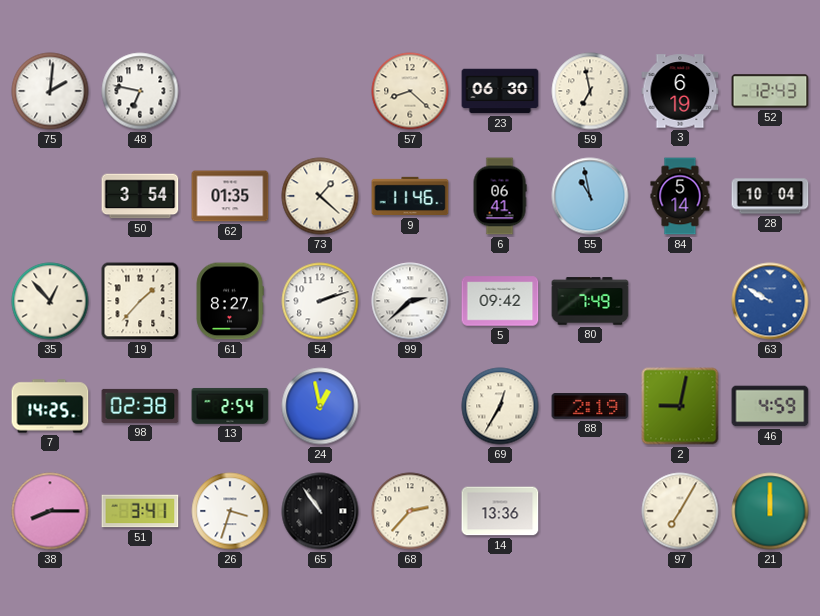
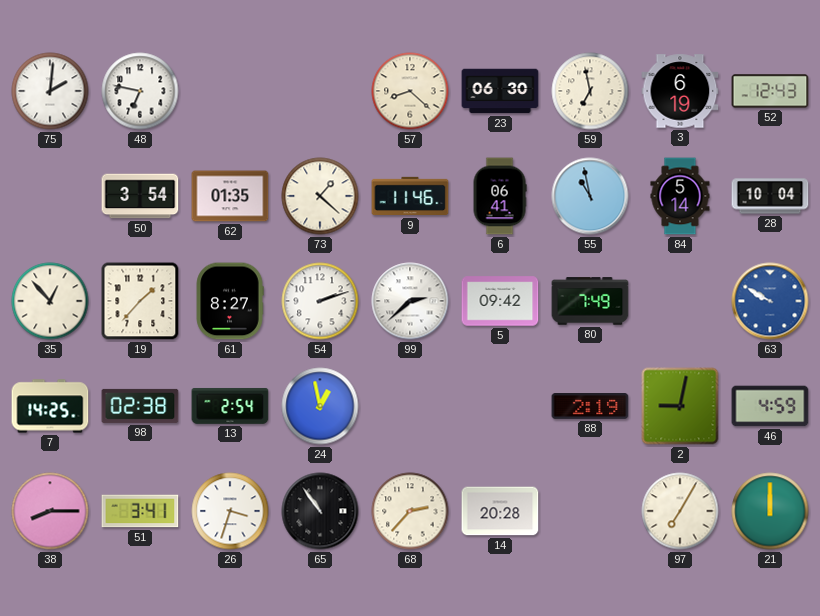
69: 12:35 -> none (500, 406)
14: 13:36 -> 20:28 (500, 511)
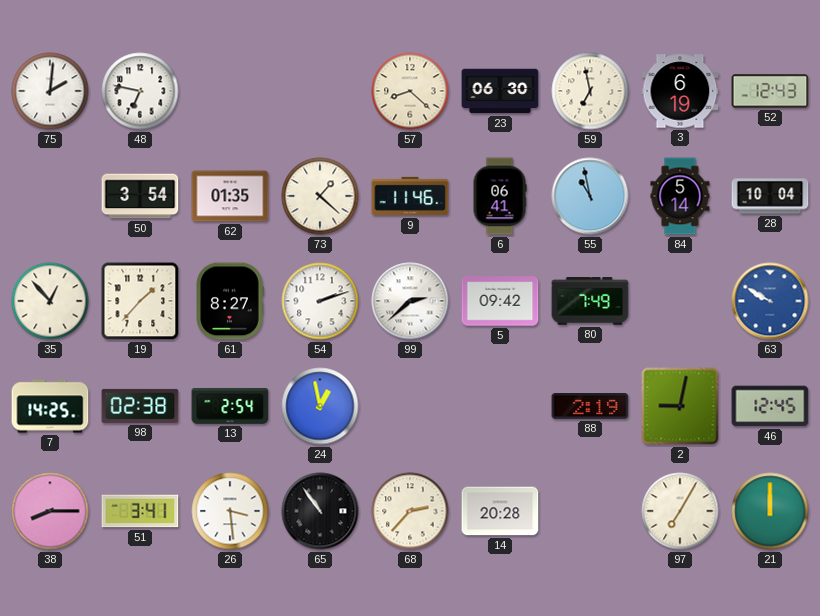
46: 4:59 -> 12:45 (770, 406)
26: 3:33 -> 3:29 (230, 511)
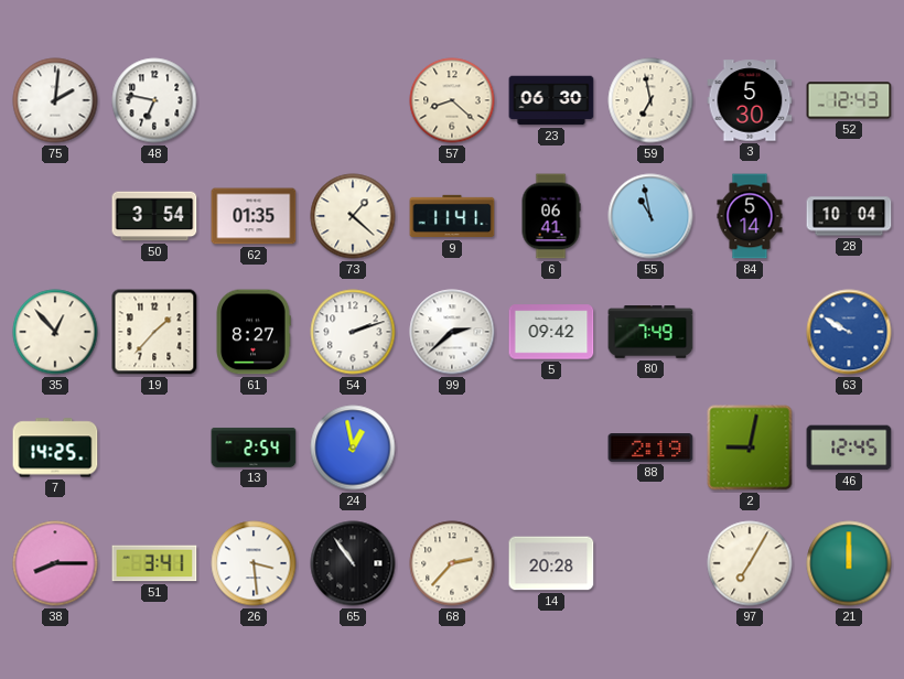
3: 6:19 -> 5:30 (750, 100)
9: 11:46 -> 11:41 (452, 216)
98: 02:38 -> none (140, 406)
